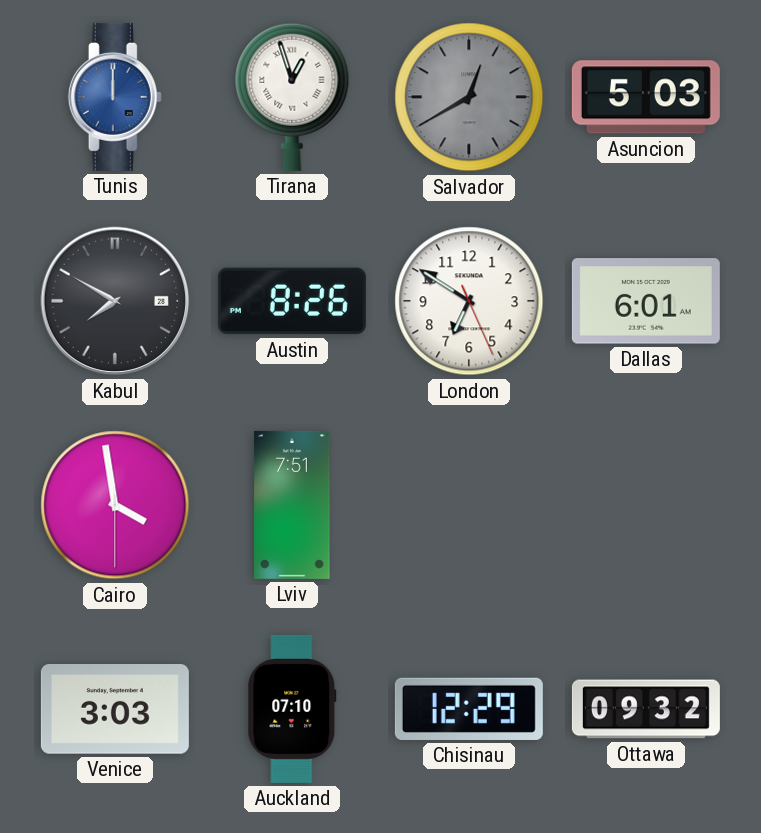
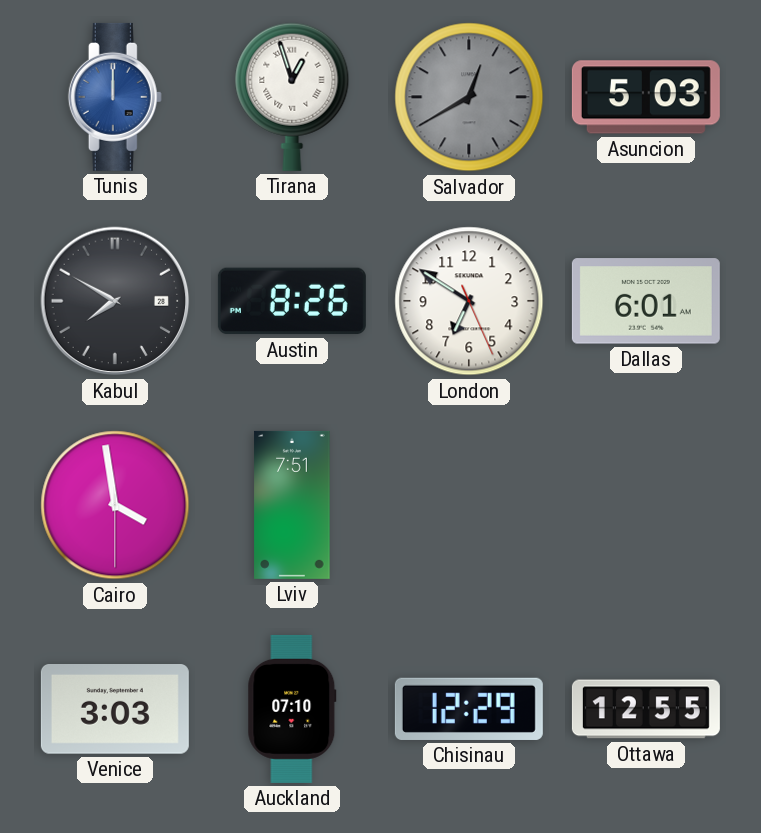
Ottawa: 09:32 -> 12:55 (646, 709)
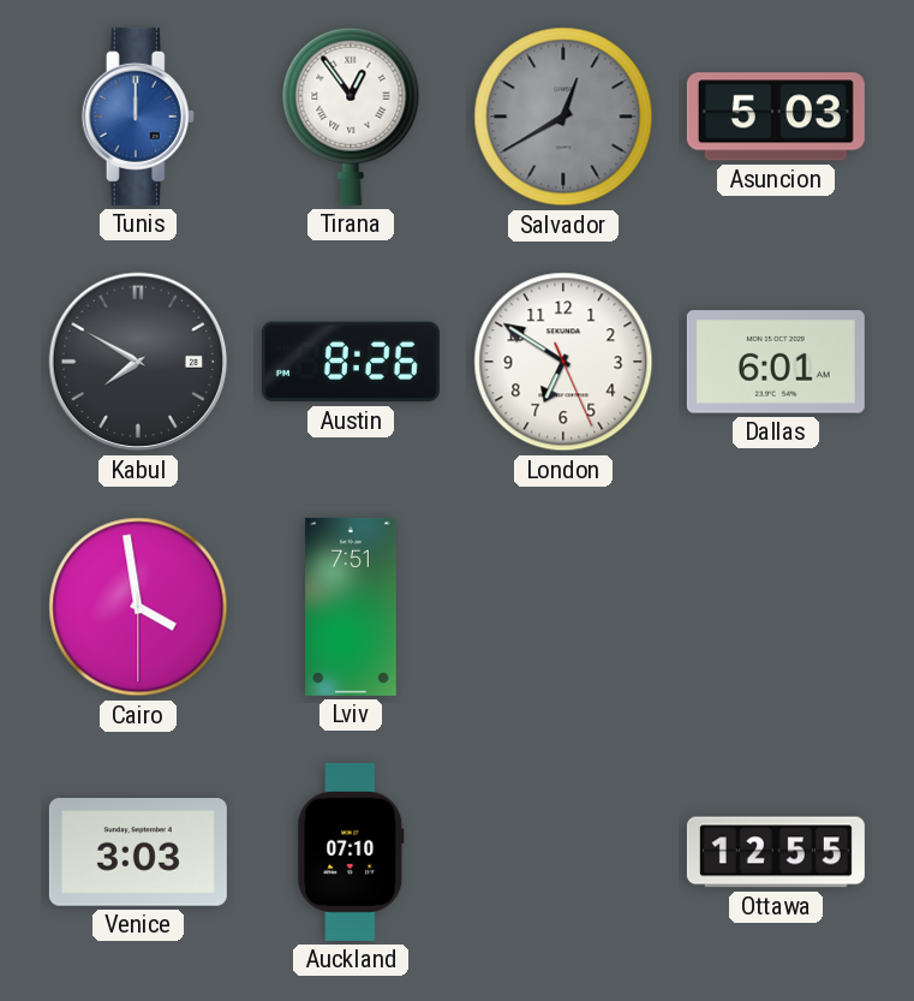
Tirana: 12:57 -> 12:54 (351, 117)
Chisinau: 12:29 -> none (469, 709)
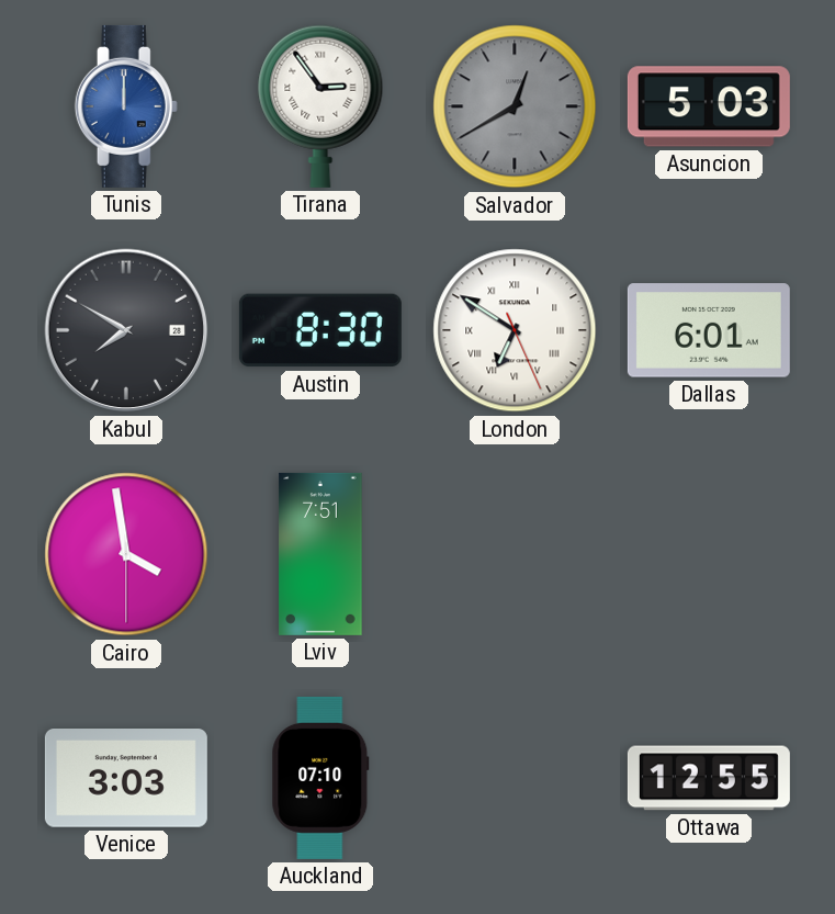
Tirana: 12:54 -> 2:54 (320, 106)
Austin: 8:26 -> 8:30 (320, 330)
London numerals: Arabic -> Roman (515, 330)
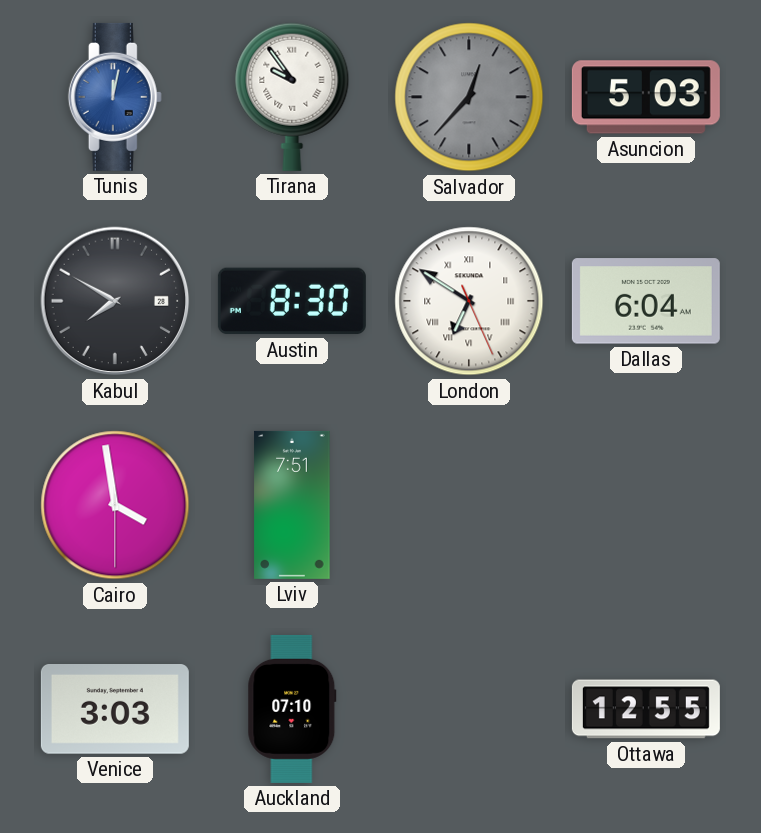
Tunis: 12:00 -> 12:02 (115, 97)
Tirana: 2:54 -> 9:54 (292, 97)
Salvador: 12:40 -> 12:37 (469, 97)
Dallas: 6:01 -> 6:04 (646, 301)
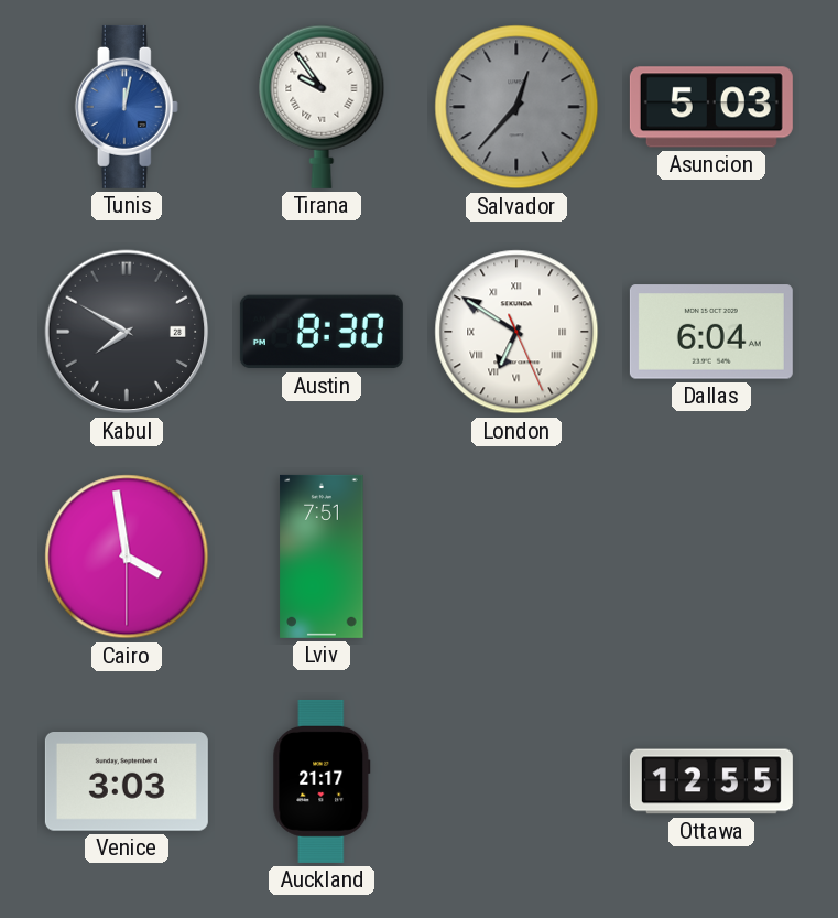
Auckland: 07:10 -> 21:17 (322, 781)
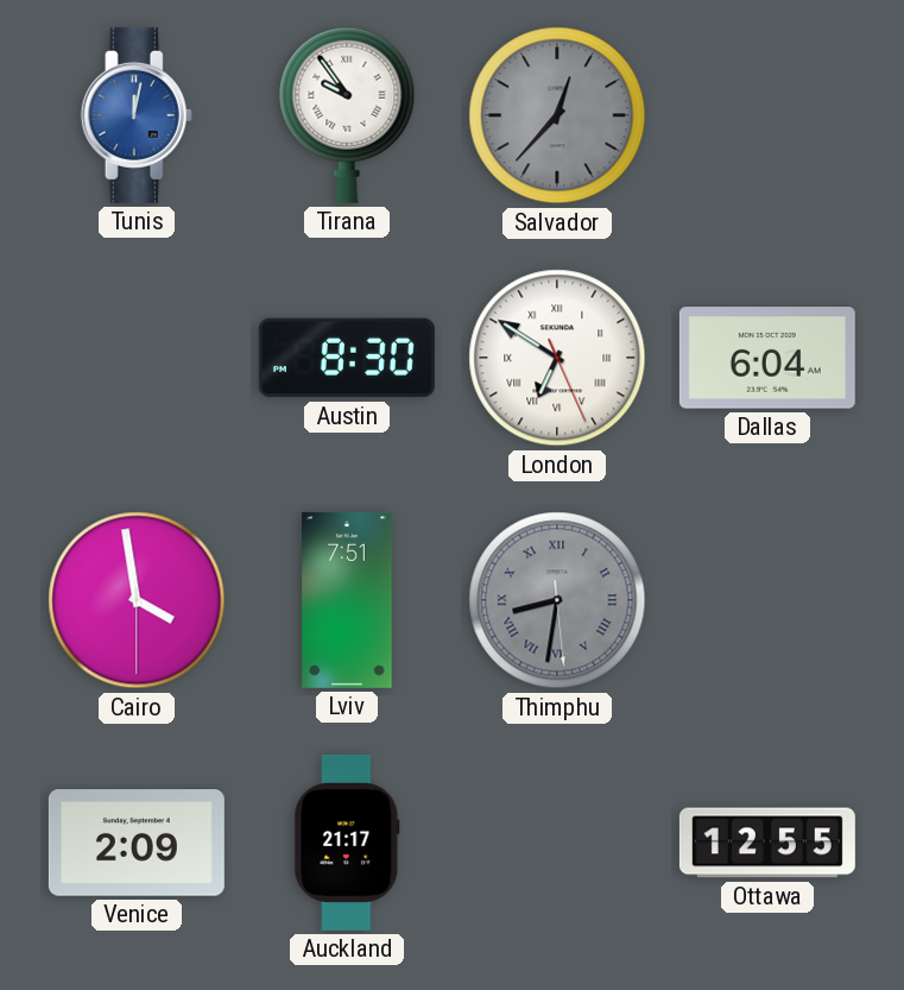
Asuncion: 5:03 -> none (711, 107)
Kabul: 7:50 -> none (127, 332)
Thimphu: none -> 8:31 (557, 600)
Venice: 3:03 -> 2:09 (137, 844)
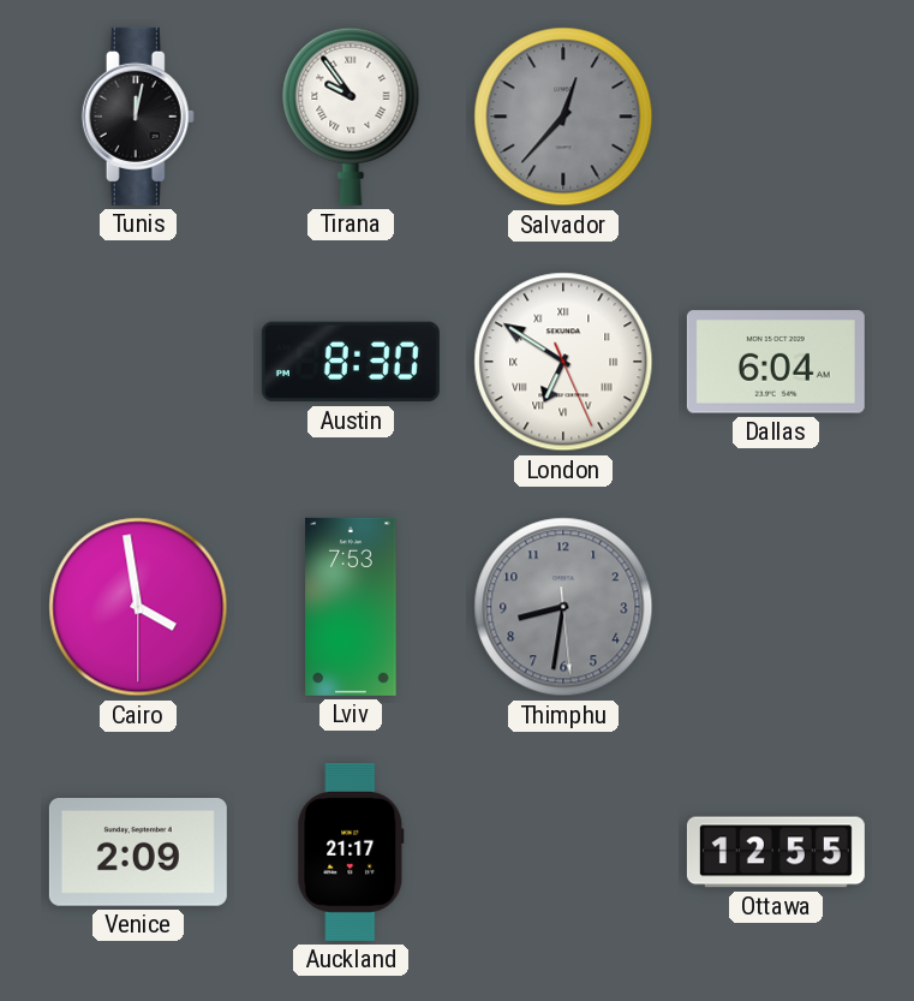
Tunis dial: blue -> black (138, 117)
Lviv: 7:51 -> 7:53 (351, 607)
Thimphu numerals: Roman -> Arabic (563, 607)
